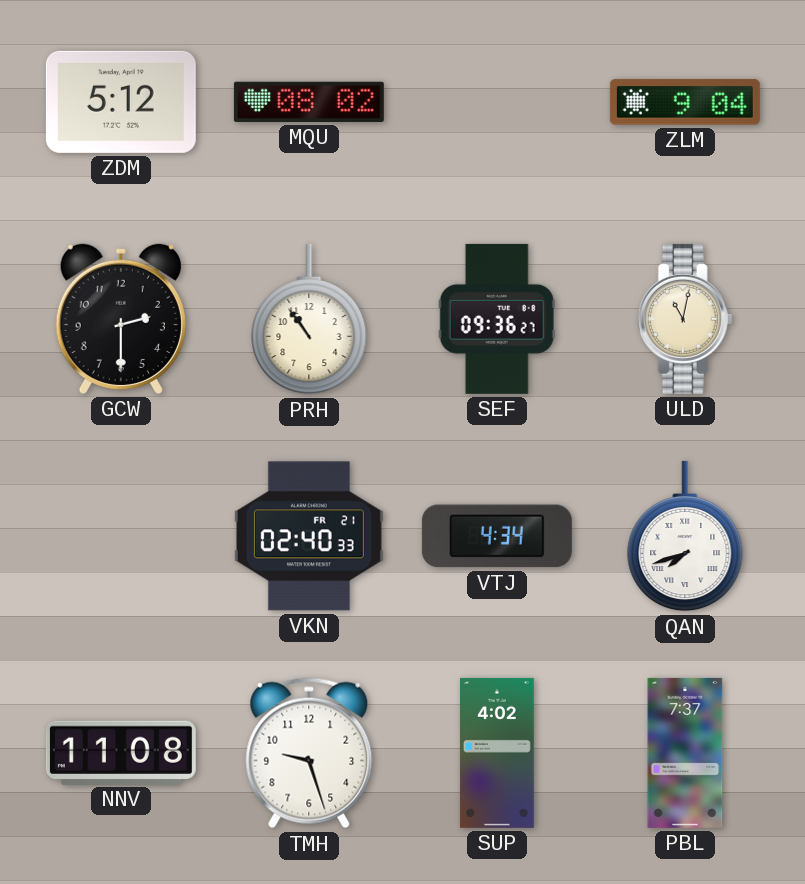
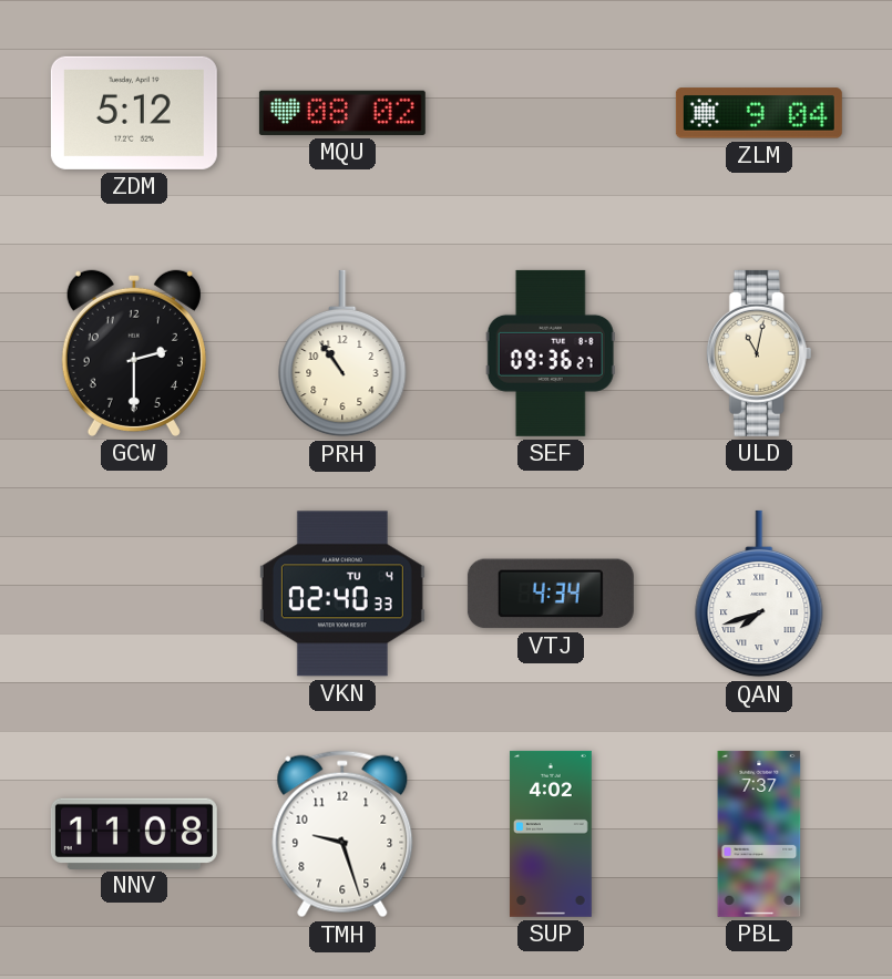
VKN date: FR 21 -> TU 4 (342, 594)
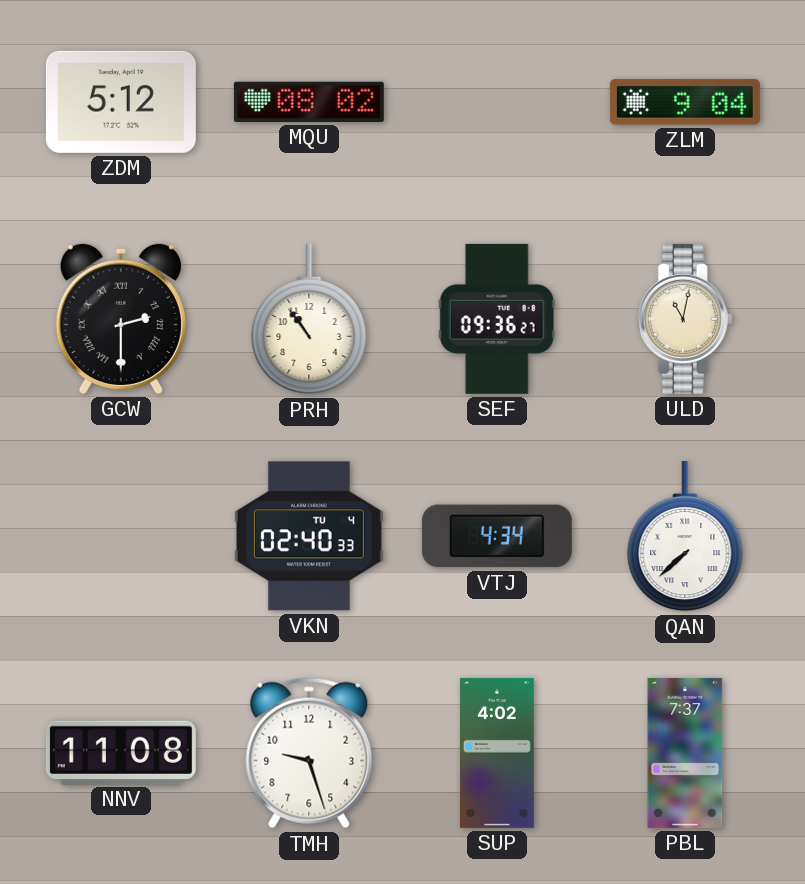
GCW numerals: Arabic -> Roman (121, 319)
QAN: 7:42 -> 7:38 (685, 536)
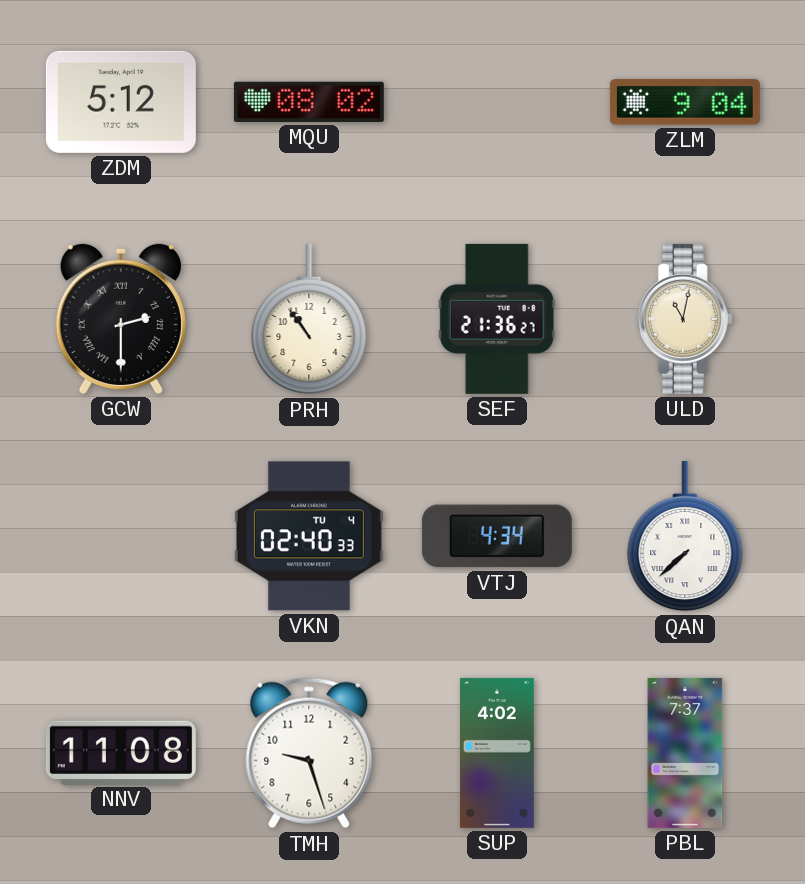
SEF: 09:36 -> 21:36 (497, 319)
